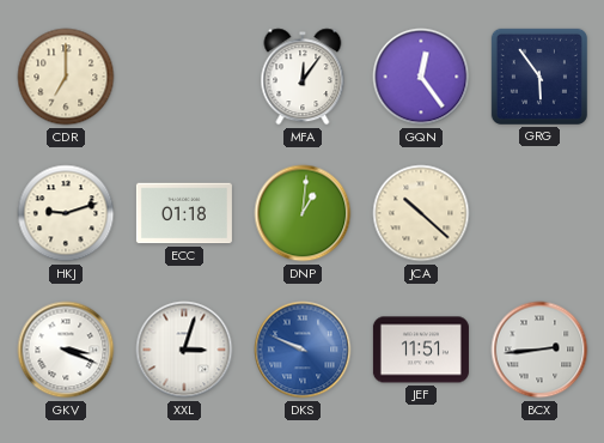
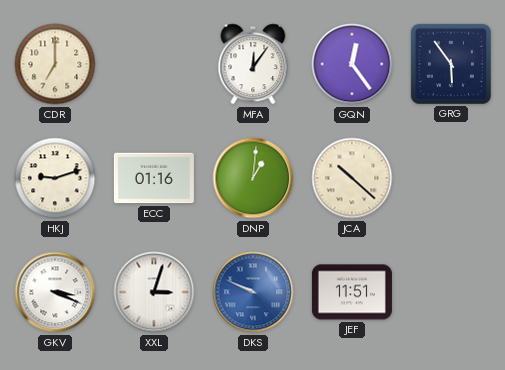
ECC: 01:18 -> 01:16 (154, 178)
BCX: 2:44 -> none (539, 350)
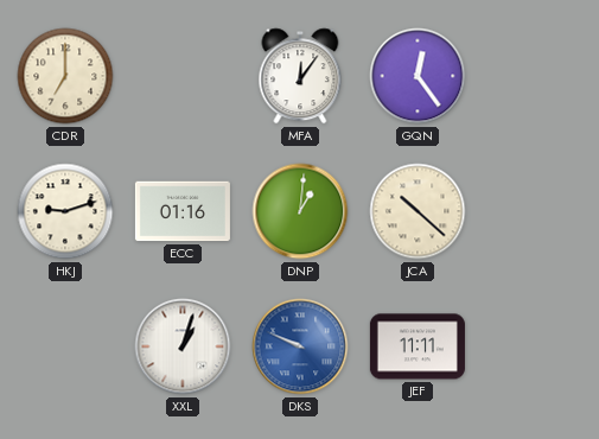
GRG: 5:54 -> none (451, 64)
GKV: 3:19 -> none (55, 292)
XXL: 3:03 -> 1:03 (183, 346)
JEF: 11:51 -> 11:11 (418, 346)
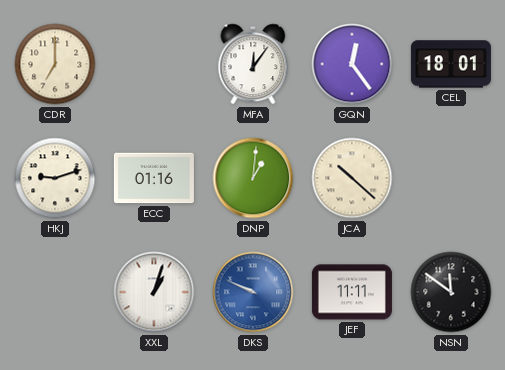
CEL: none -> 18:01 (451, 64)
NSN: none -> 11:51 (451, 292)
